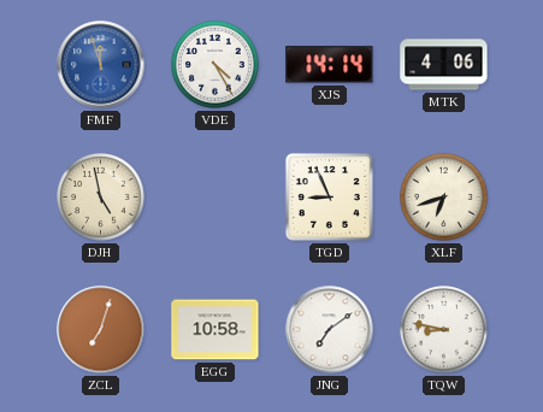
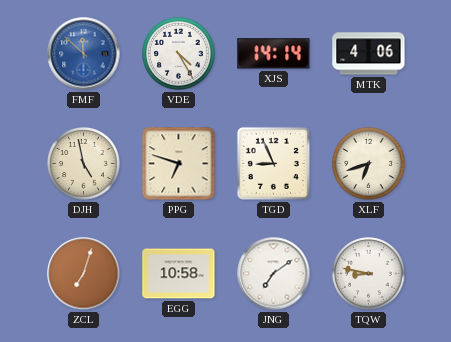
FMF: 11:57 -> 11:52 (84, 54)
PPG: none -> 6:48 (179, 164)
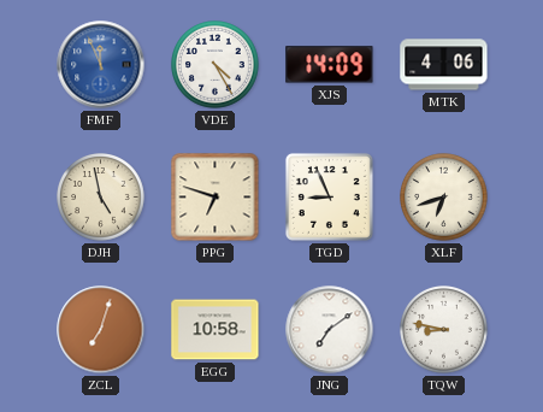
FMF: 11:52 -> 11:56 (101, 65)
XJS: 14:14 -> 14:09 (330, 65)
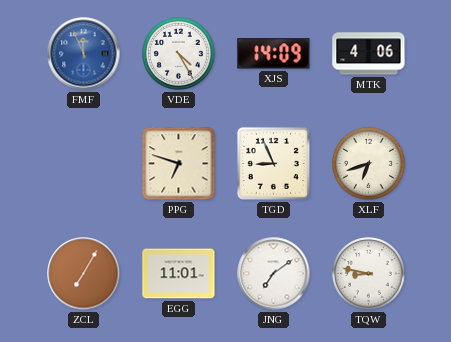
DJH: 4:58 -> none (101, 198)
ZCL: 7:03 -> 7:05 (84, 274)
EGG: 10:58 -> 11:01 (179, 274)
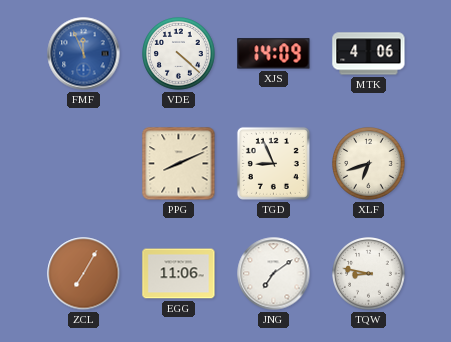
VDE: 4:25 -> 4:22 (179, 54)
PPG: 6:48 -> 8:11 (179, 164)
EGG: 11:01 -> 11:06 (179, 274)
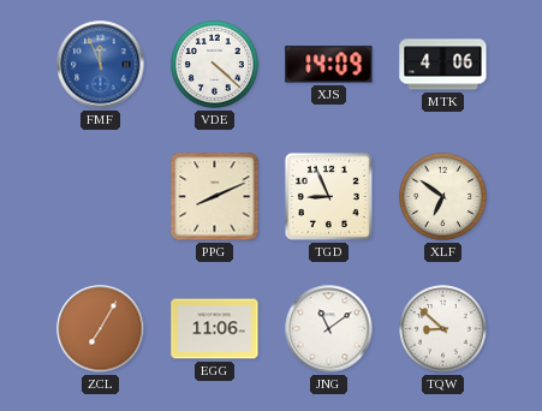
XLF: 6:42 -> 6:51 (443, 197)
JNG: 7:09 -> 11:09 (329, 329)
TQW: 8:47 -> 8:52 (443, 329)
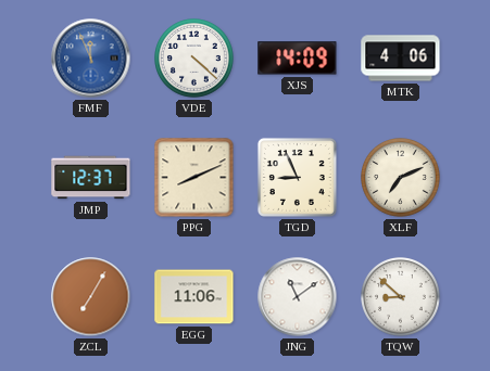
JMP: none -> 12:37 (91, 178)
XLF: 6:51 -> 7:11 (401, 178)
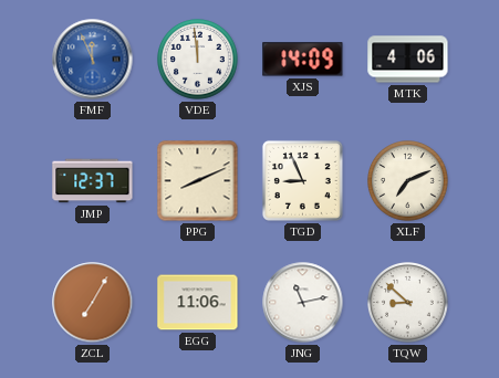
VDE: 4:22 -> 11:59 (198, 60)
JNG: 11:09 -> 11:13 (303, 303)
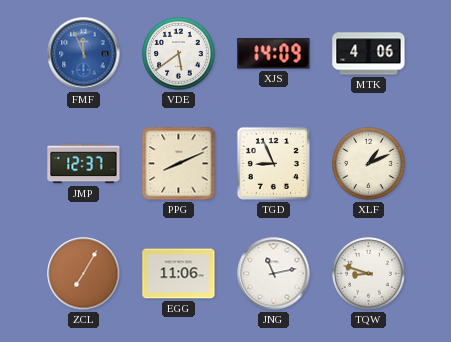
VDE: 11:59 -> 5:39 (179, 54)
XLF: 7:11 -> 1:11 (369, 164)
TQW: 8:52 -> 8:48 (369, 274)
